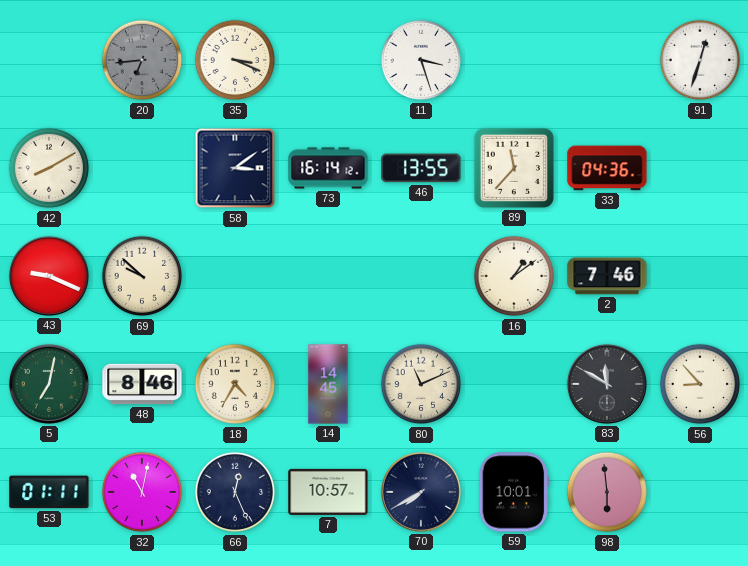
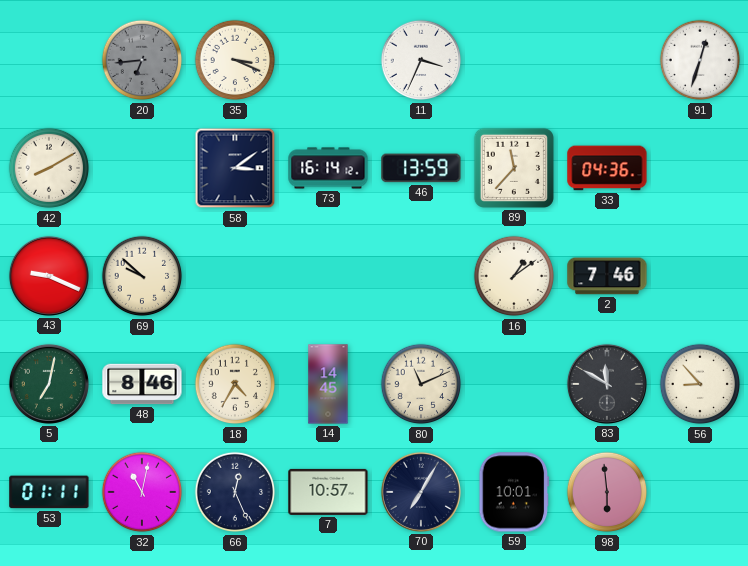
11: 3:27 -> 3:34 (421, 60)
46: 13:55 -> 13:59 (421, 168)
70: 7:40 -> 7:05 (421, 492)
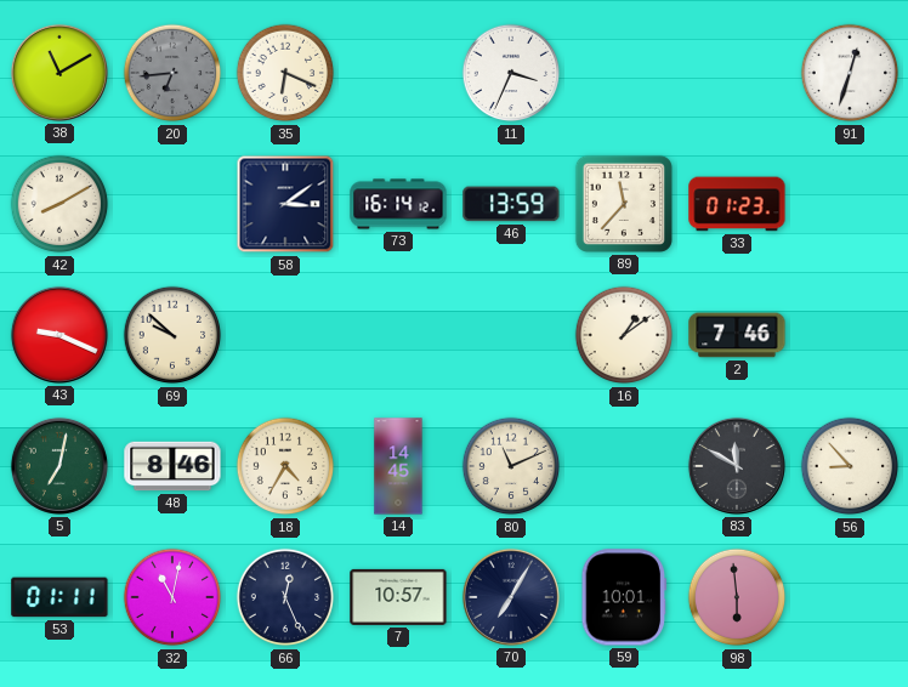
38: none -> 11:10 (59, 73)
35: 3:19 -> 6:19 (285, 73)
33: 04:36 -> 01:23 (737, 204)
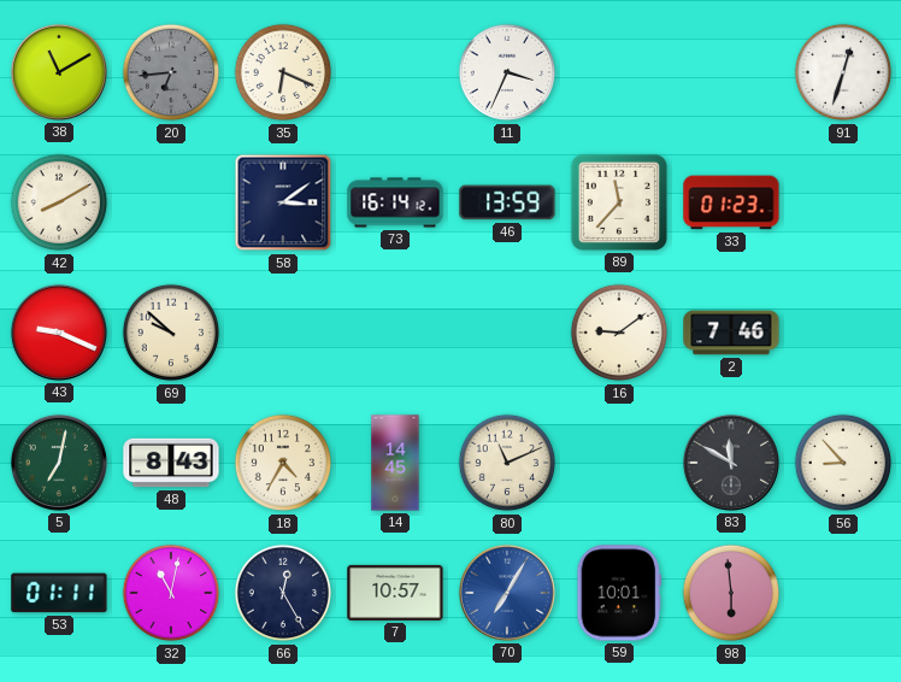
16: 1:09 -> 9:09 (619, 333)
48: 8:46 -> 8:43 (171, 463)
66: 12:26 -> 12:25 (283, 593)
70 dial: navy -> blue (507, 593)
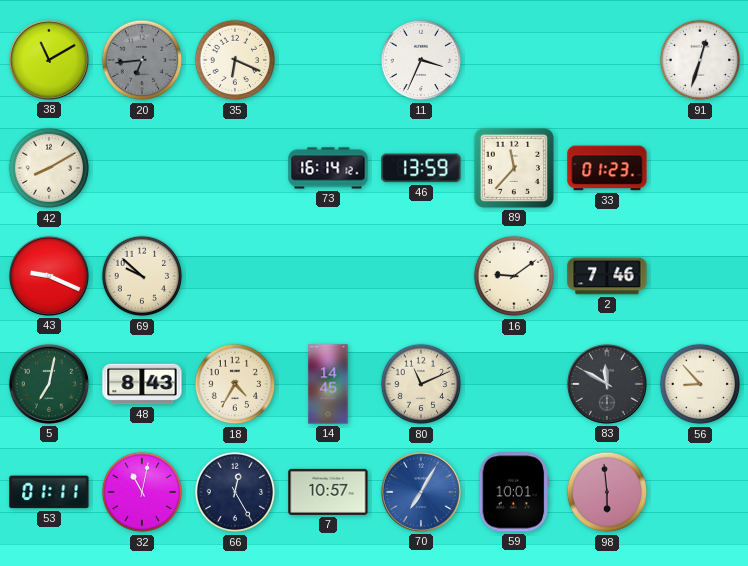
58: 3:09 -> none (283, 202)
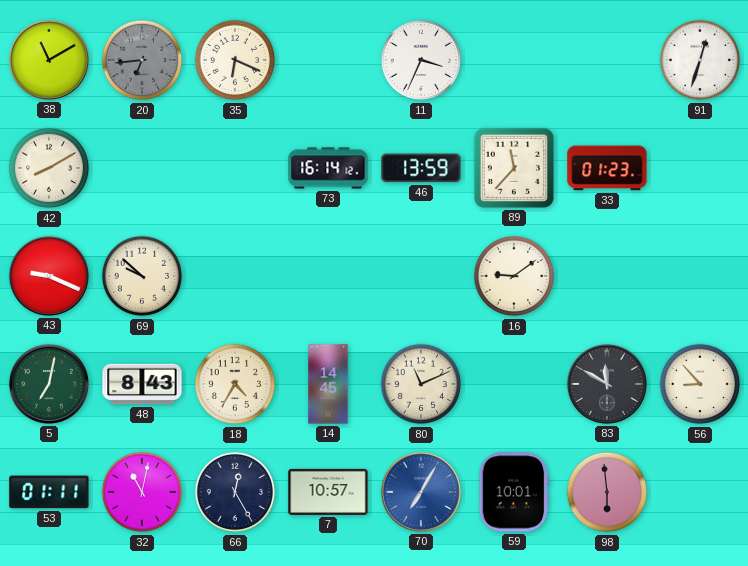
2: 7:46 -> none (607, 276)
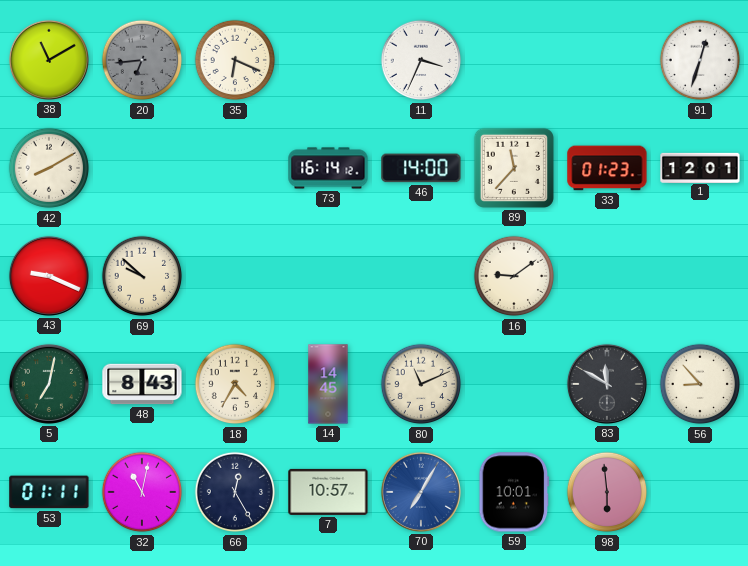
46: 13:59 -> 14:00 (421, 168)
1: none -> 12:01 (700, 167)
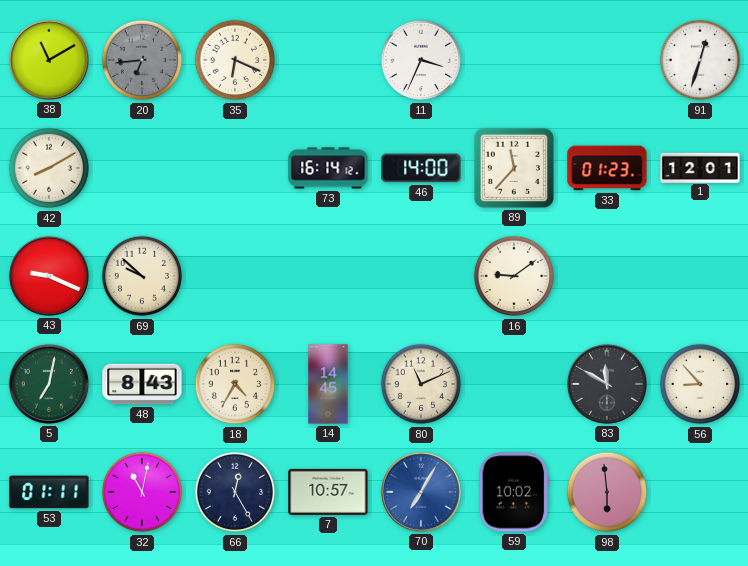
59: 10:01 -> 10:02 (514, 492)
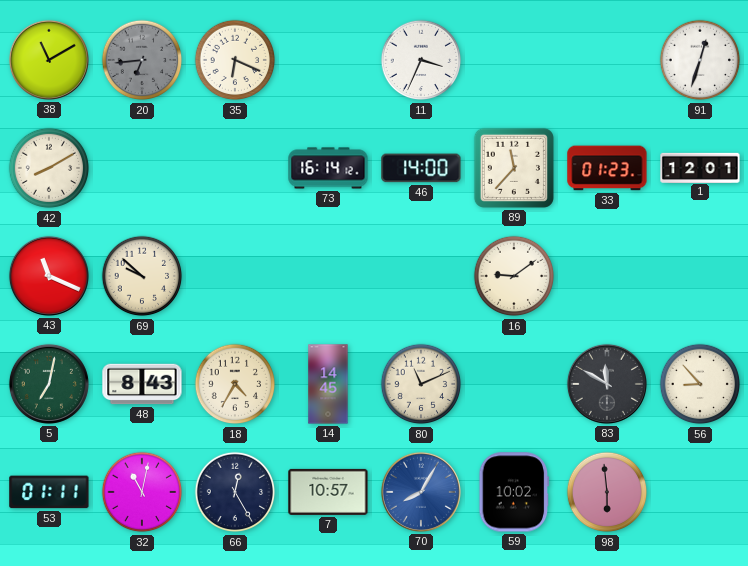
43: 9:19 -> 11:19 (49, 276)
70: 7:05 -> 8:05 (421, 492)
